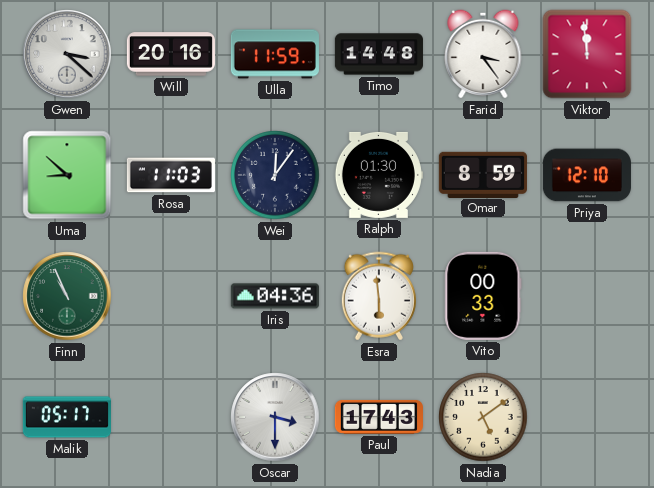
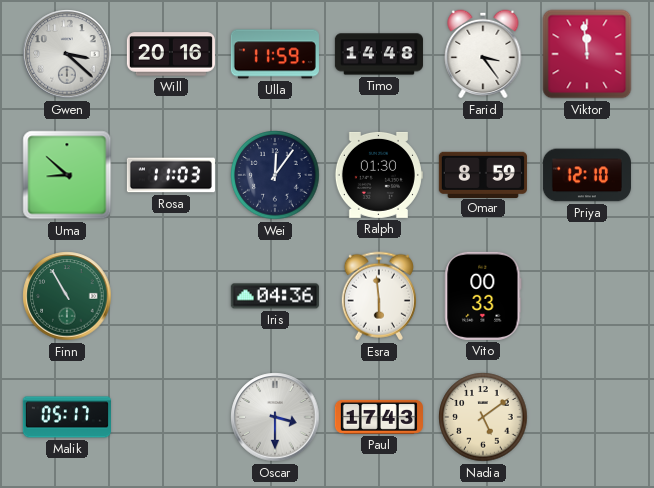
Finn: 10:56 -> 10:55 (67, 296)
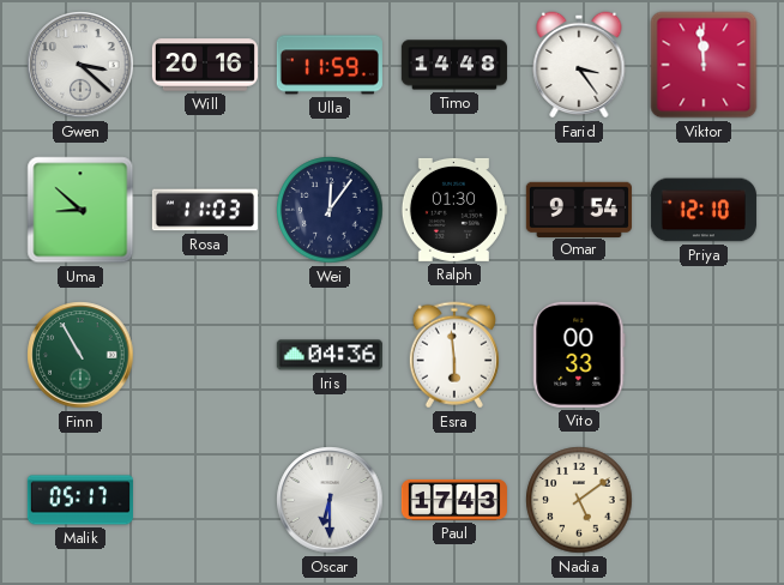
Omar: 8:59 -> 9:54 (579, 209)
Oscar: 3:30 -> 6:30 (330, 500)
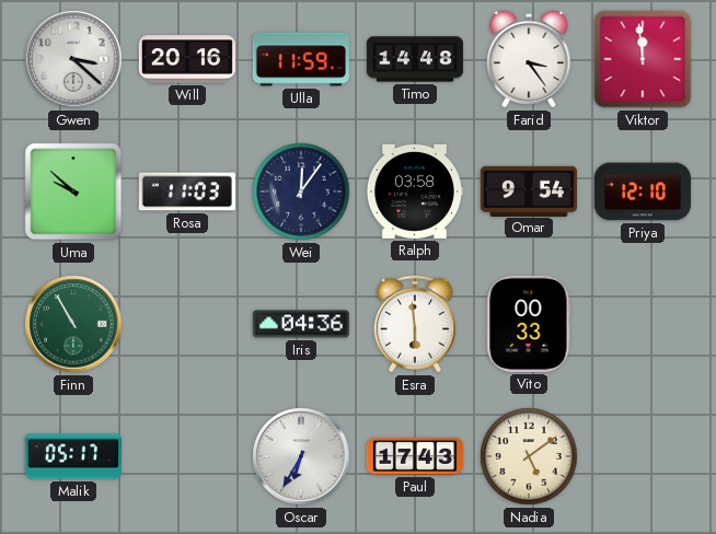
Uma: 8:52 -> 9:52 (73, 191)
Ralph: 01:30 -> 03:58 (414, 191)
Oscar: 6:30 -> 6:35 (301, 456)
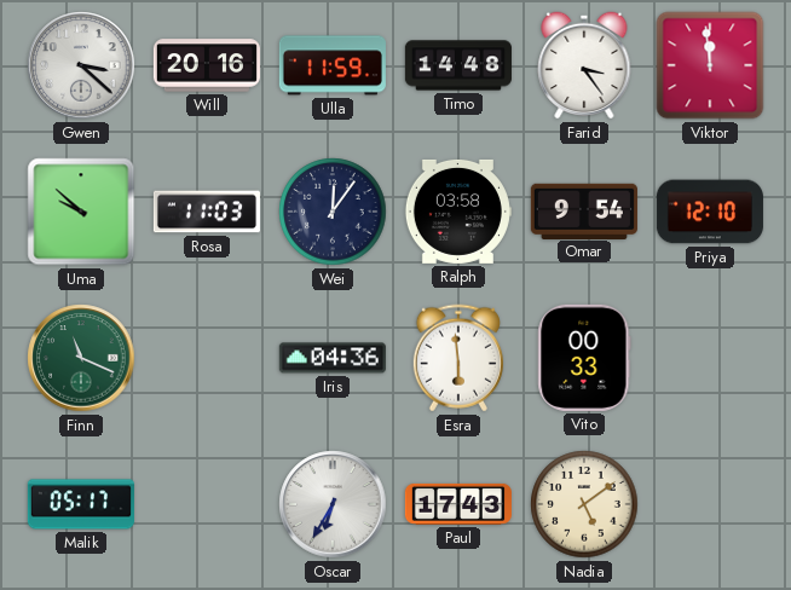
Finn: 10:55 -> 11:19 (81, 358)
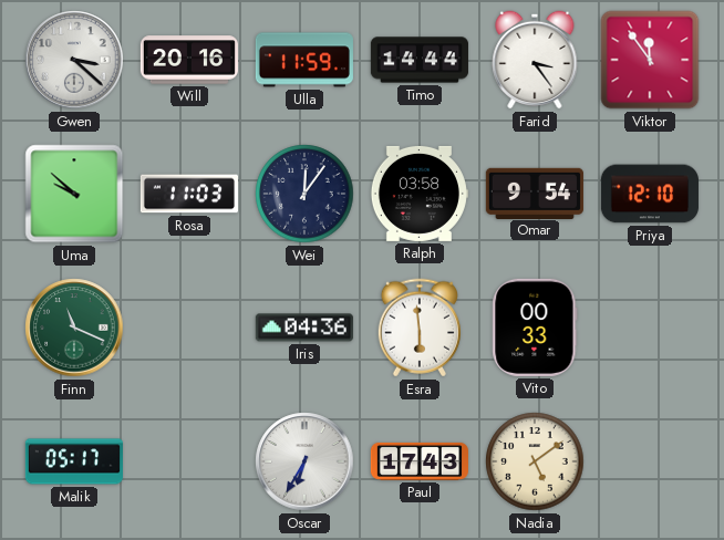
Timo: 14:48 -> 14:44 (420, 60)
Viktor: 11:59 -> 11:54 (650, 60)
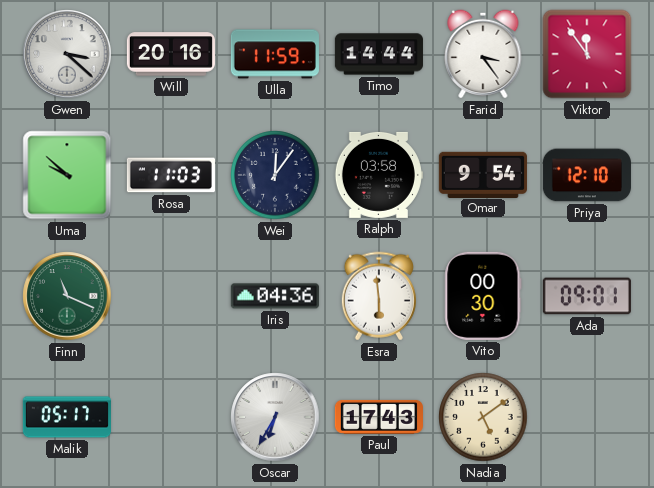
Vito: 00:33 -> 00:30 (483, 296)
Ada: none -> 09:01 (587, 296)
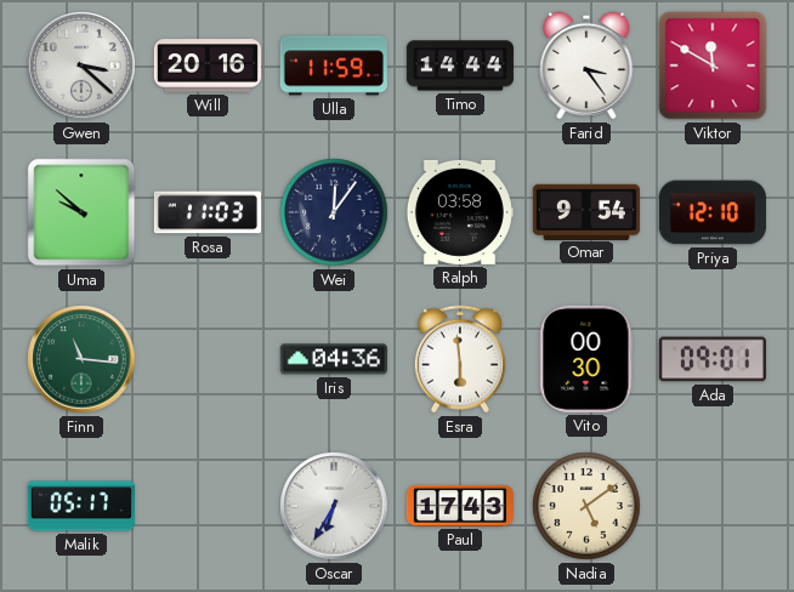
Viktor: 11:54 -> 11:50 (713, 66)
Finn: 11:19 -> 11:16 (81, 359)
